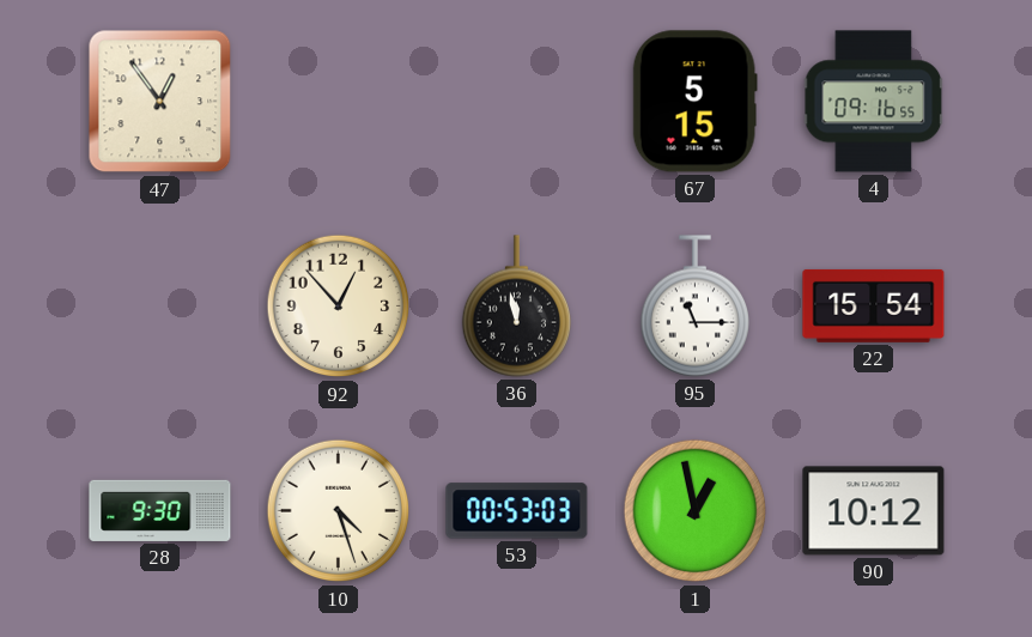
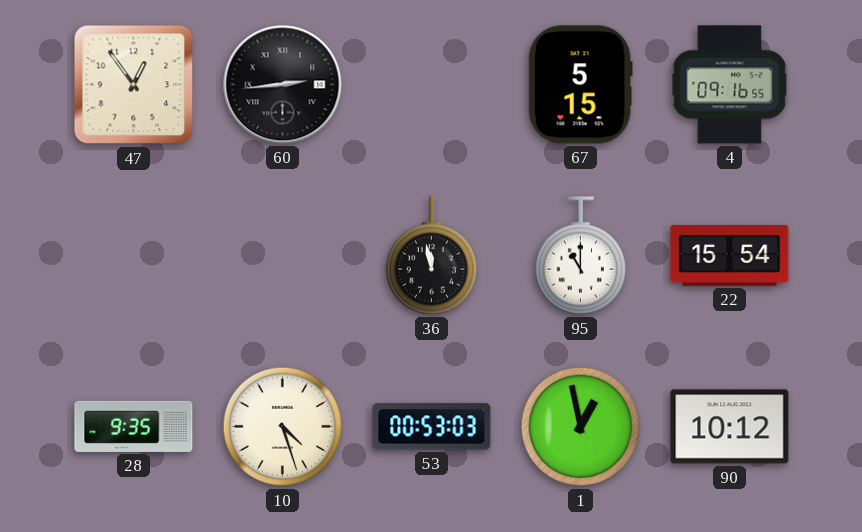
60: none -> 2:44 (283, 85)
92: 12:53 -> none (339, 307)
95: 11:15 -> 11:00 (580, 256)
28: 9:30 -> 9:35 (134, 426)
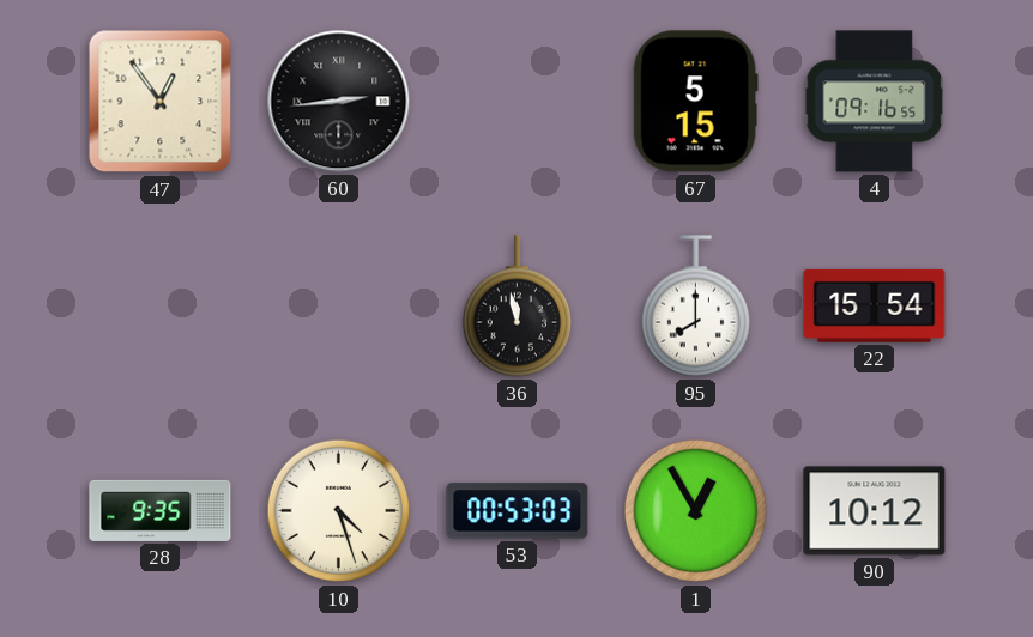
95: 11:00 -> 8:00 (695, 307)
1: 12:58 -> 12:55 (696, 511)
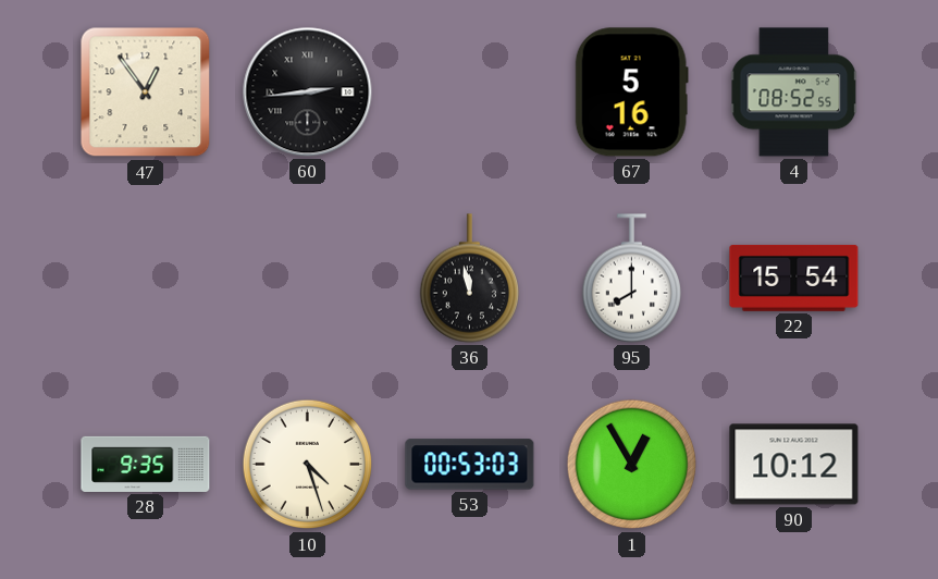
67: 5:15 -> 5:16 (631, 93)
4: 09:16 -> 08:52 (794, 93)
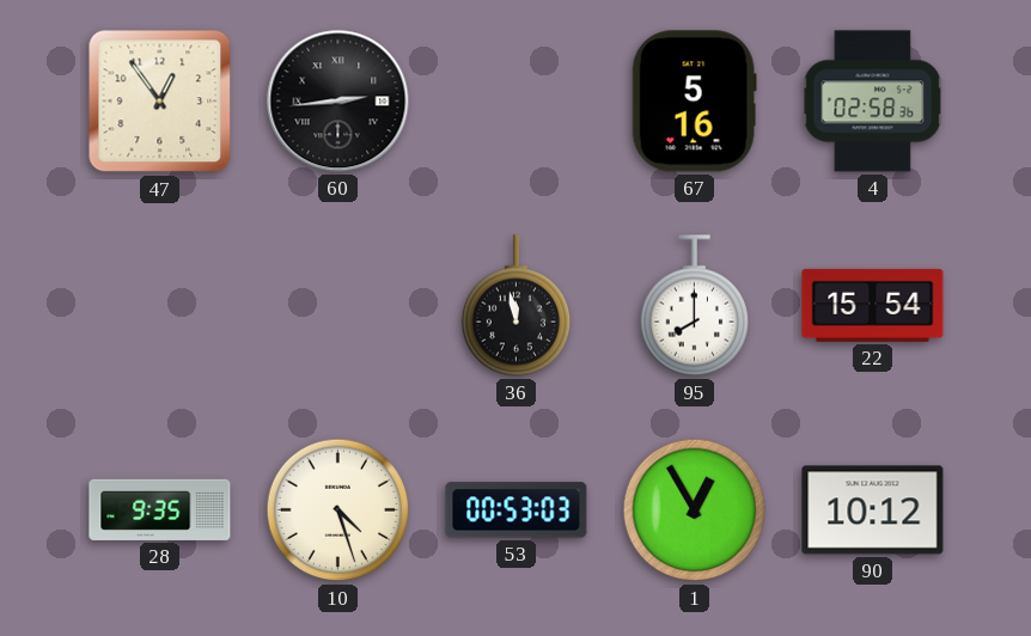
4: 08:52 -> 02:58 (873, 102)
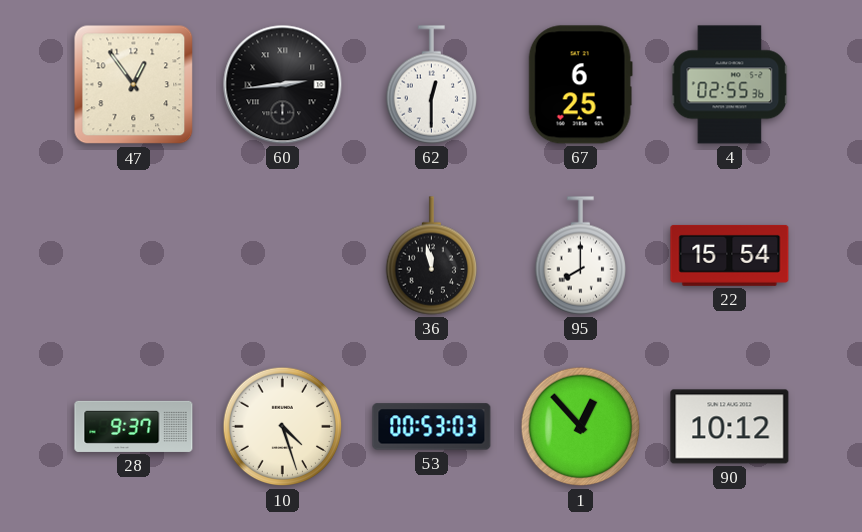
62: none -> 12:30 (431, 85)
67: 5:16 -> 6:25 (580, 85)
4: 02:58 -> 02:55 (730, 85)
28: 9:35 -> 9:37 (134, 426)
1: 12:55 -> 12:53 (581, 427)
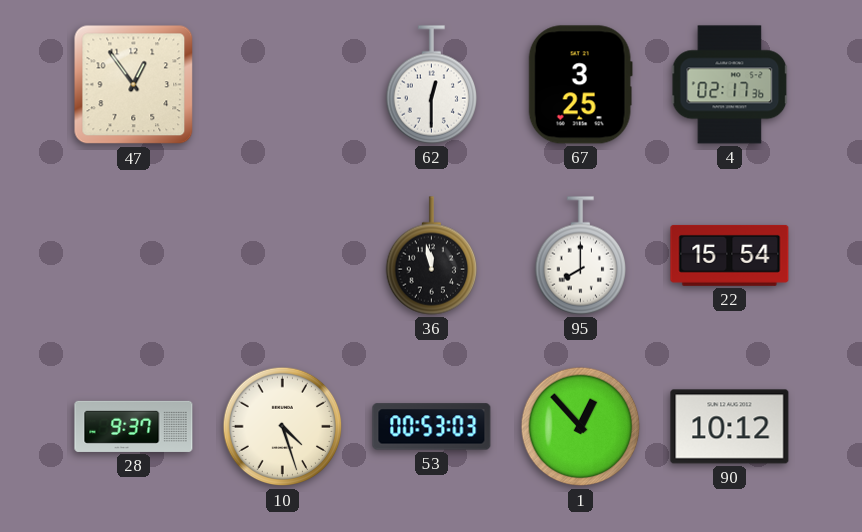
60: 2:44 -> none (283, 85)
67: 6:25 -> 3:25 (580, 85)
4: 02:55 -> 02:17 (730, 85)
